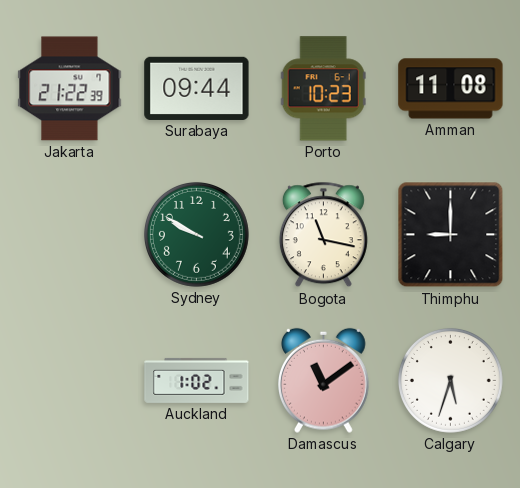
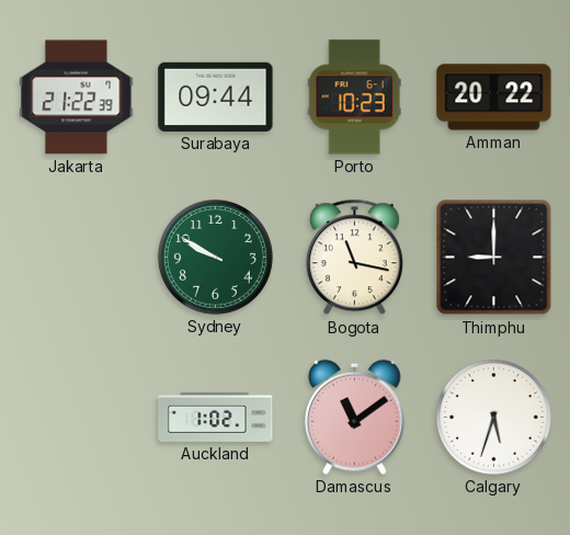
Amman: 11:08 -> 20:22 (494, 98)
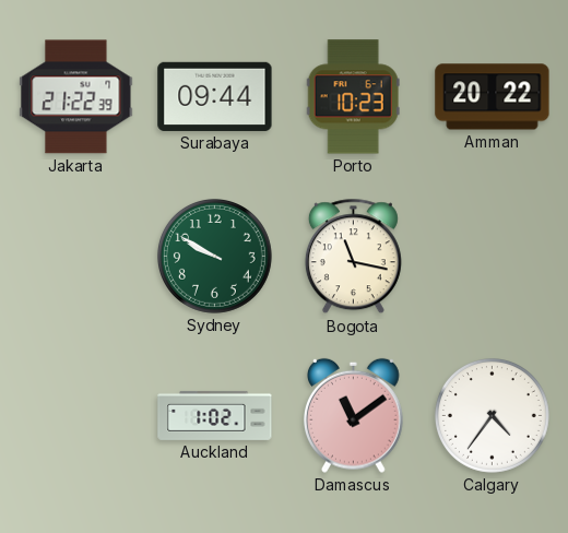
Thimphu: 9:00 -> none (494, 258)
Calgary: 5:33 -> 4:36 (492, 415)
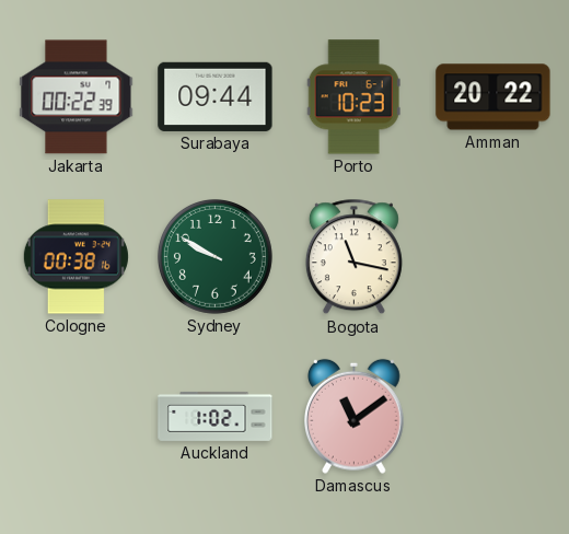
Jakarta: 21:22 -> 00:22 (77, 97)
Cologne: none -> 00:38 (76, 257)
Calgary: 4:36 -> none (492, 415)
